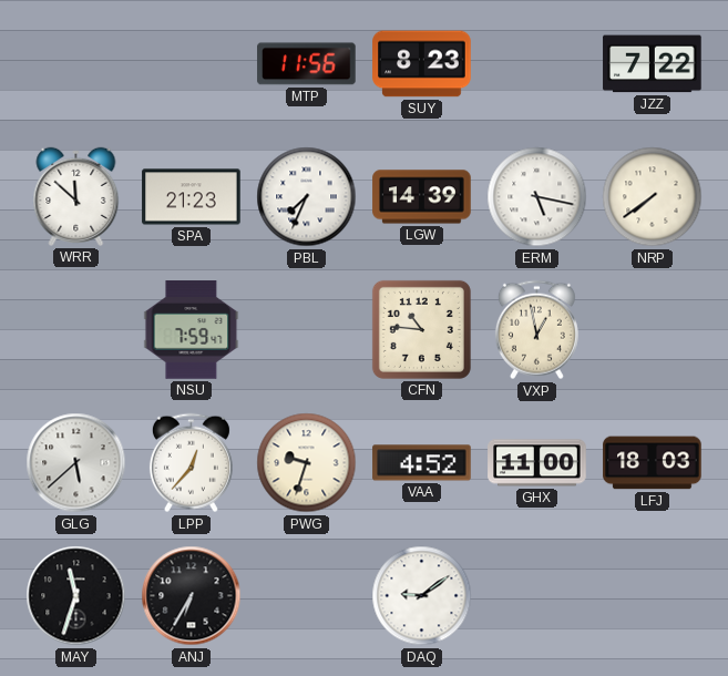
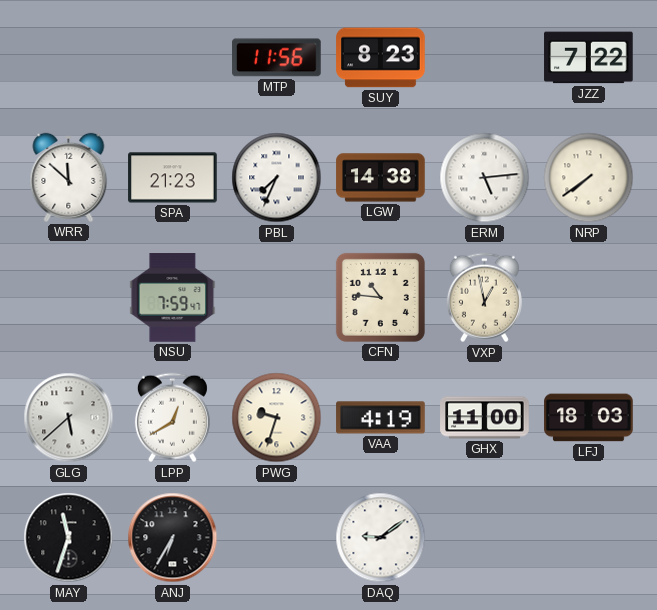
LGW: 14:39 -> 14:38 (381, 178)
ERM: 5:17 -> 5:14 (485, 178)
LPP: 12:37 -> 12:40 (172, 418)
VAA: 4:52 -> 4:19 (381, 418)
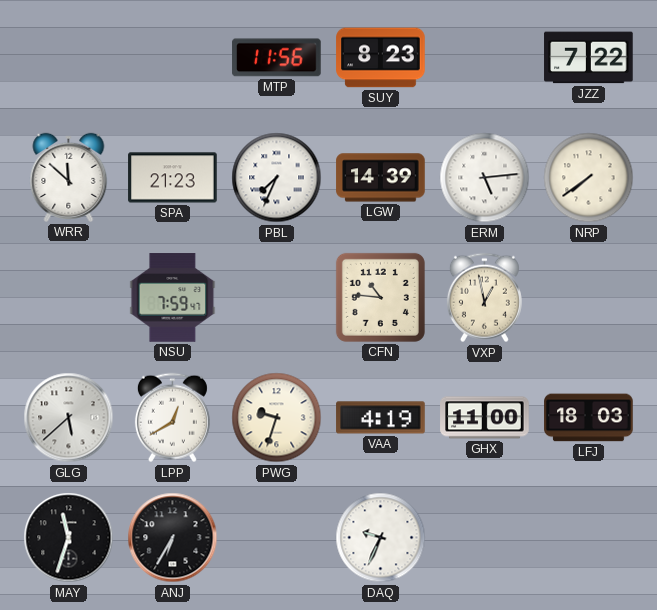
LGW: 14:38 -> 14:39 (381, 178)
DAQ: 9:09 -> 9:34 (381, 538)
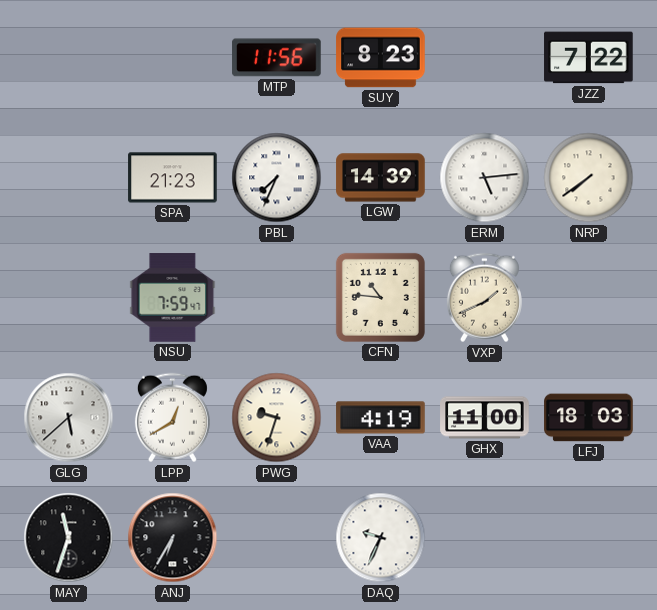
WRR: 11:52 -> none (69, 177)
VXP: 12:58 -> 1:41 (484, 298)
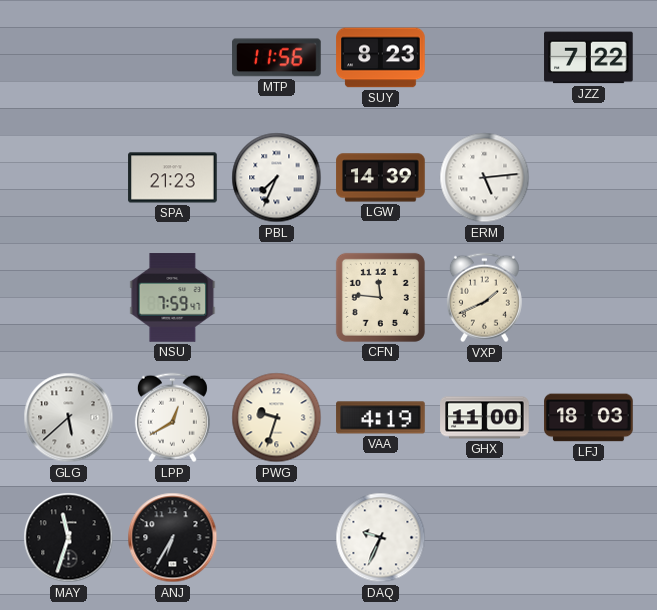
NRP: 7:39 -> none (589, 178)
CFN: 10:46 -> 11:46 (380, 297)
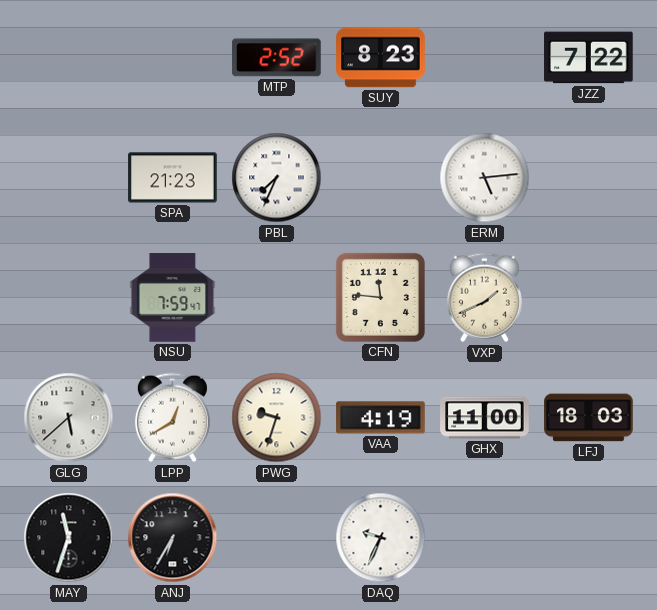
MTP: 11:56 -> 2:52 (277, 58)
LGW: 14:39 -> none (381, 178)
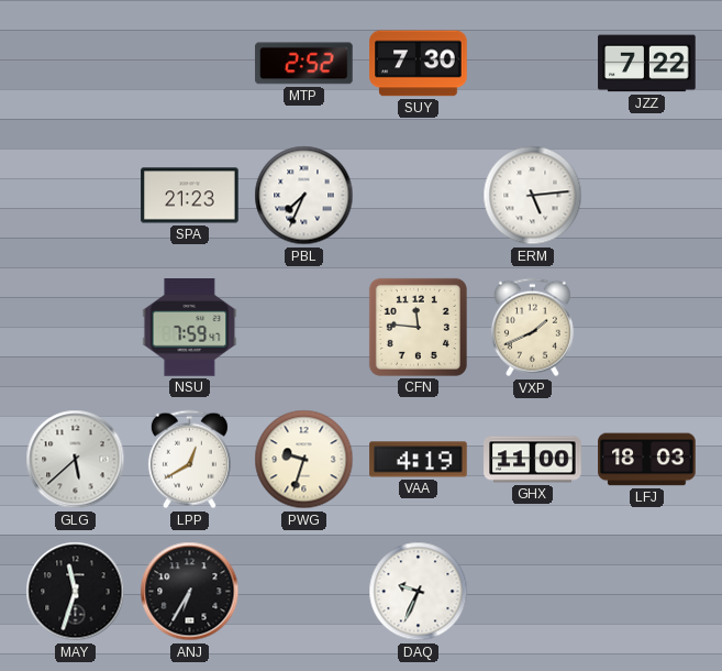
SUY: 8:23 -> 7:30 (419, 64)
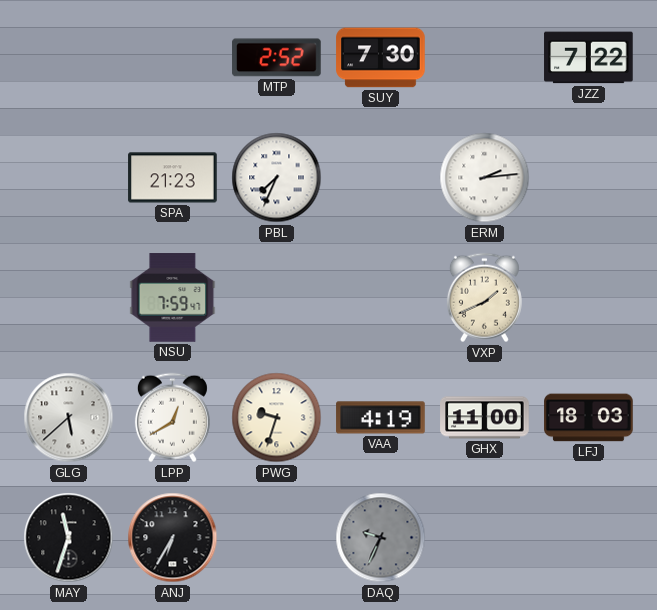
ERM: 5:14 -> 2:14 (485, 178)
CFN: 11:46 -> none (418, 327)
DAQ dial: white -> grey (381, 538)
